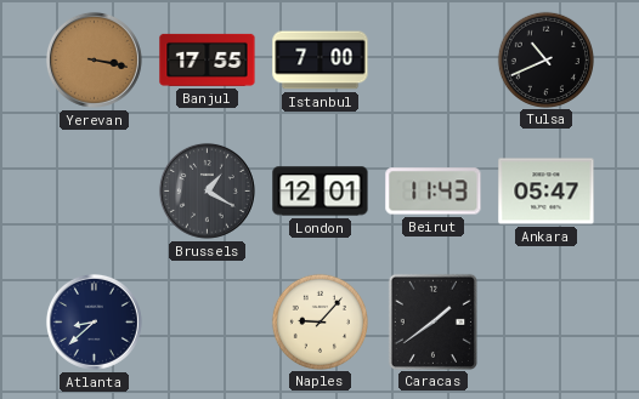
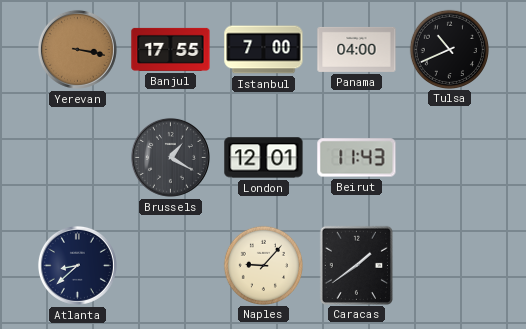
Panama: none -> 04:00 (357, 49)
Ankara: 05:47 -> none (547, 192)
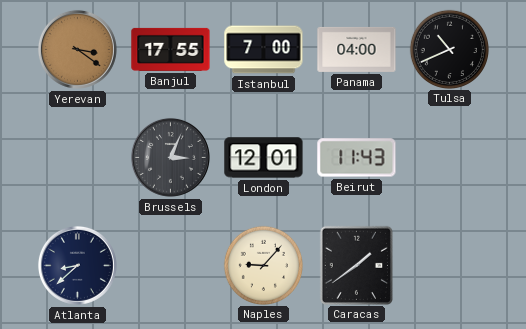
Yerevan: 3:17 -> 3:21 (77, 49)
Brussels: 1:20 -> 3:04 (170, 157)
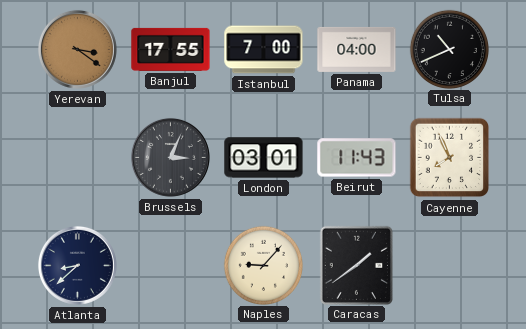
London: 12:01 -> 03:01 (264, 158)
Cayenne: none -> 7:56 (450, 158)
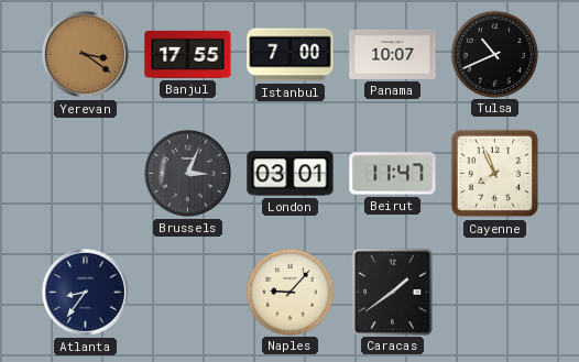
Panama: 04:00 -> 10:07 (393, 54)
Beirut: 11:43 -> 11:47 (393, 174)
Atlanta: 8:38 -> 8:36 (85, 292)
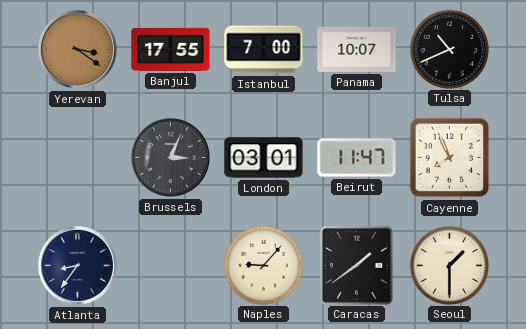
Seoul: none -> 1:30 (449, 265)
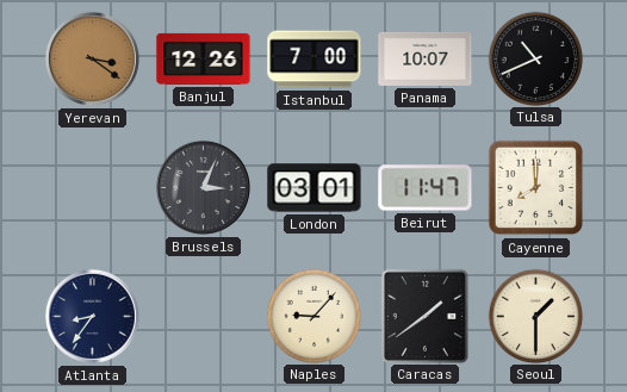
Banjul: 17:55 -> 12:26 (204, 58)
Cayenne: 7:56 -> 8:00 (536, 188)
